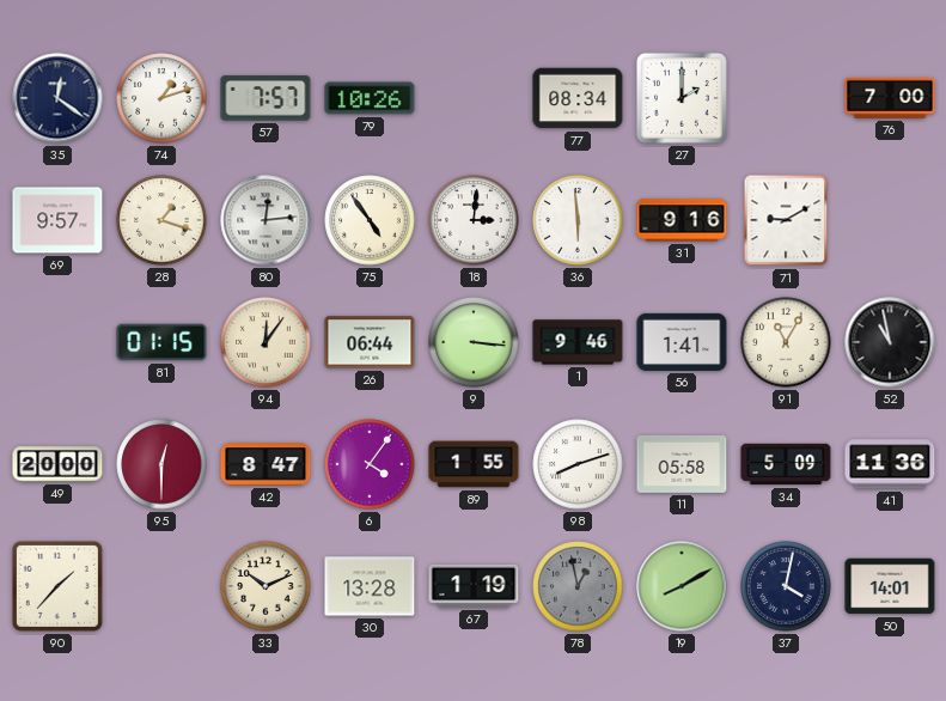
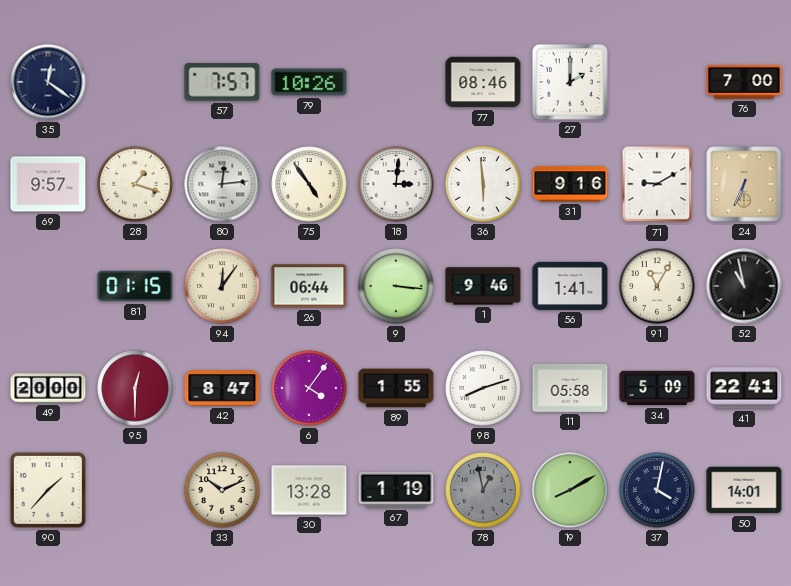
74: 1:12 -> none (161, 98)
77: 08:34 -> 08:46 (483, 82)
24: none -> 6:34 (744, 184)
41: 11:36 -> 22:41 (744, 388)
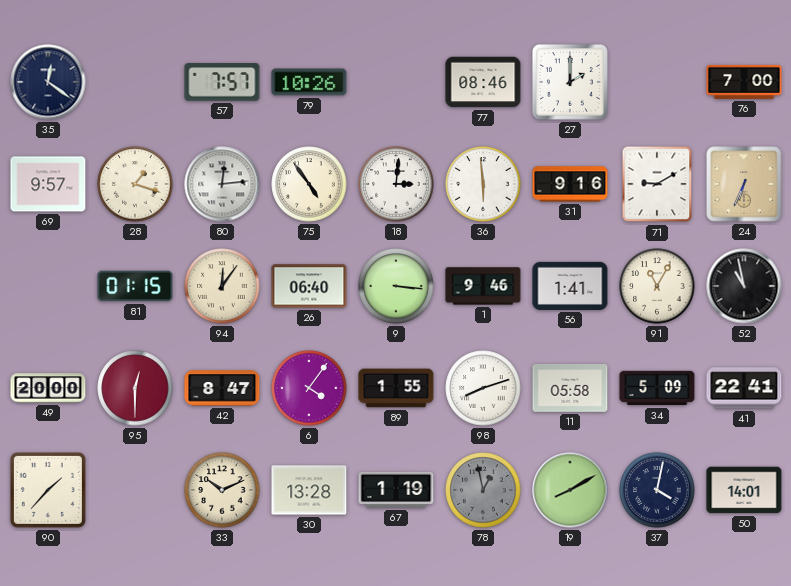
26: 06:44 -> 06:40 (309, 286)
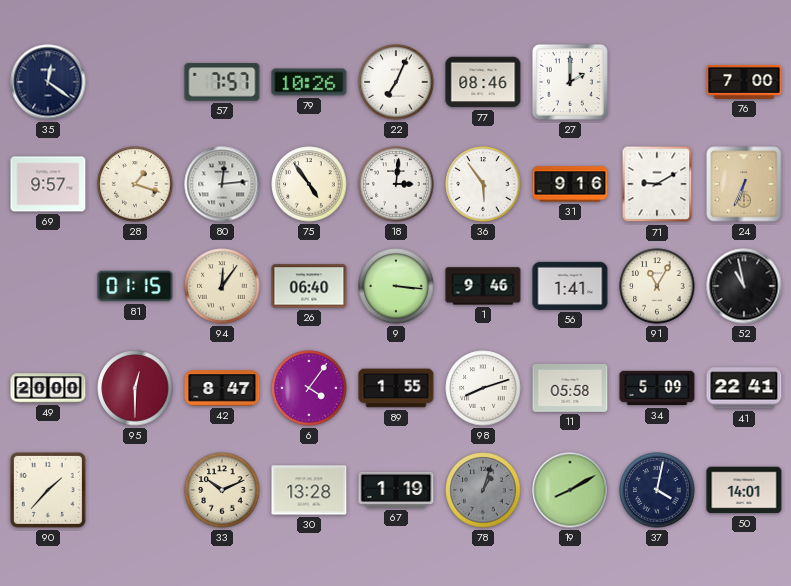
22: none -> 7:04 (396, 82)
36: 5:59 -> 5:54 (483, 184)
78: 12:58 -> 1:03 (483, 490)
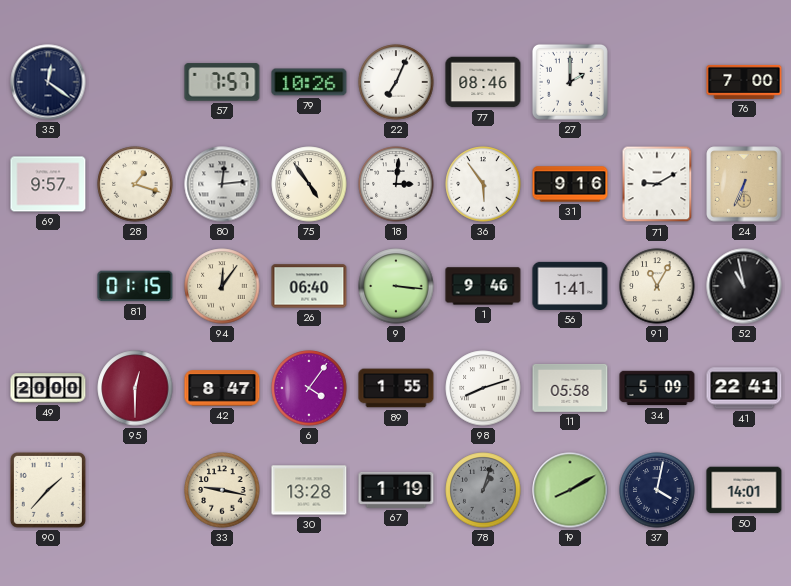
33: 10:11 -> 9:17 (222, 490)
